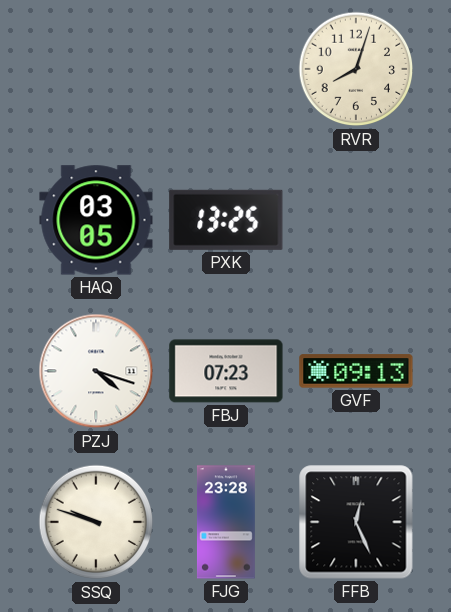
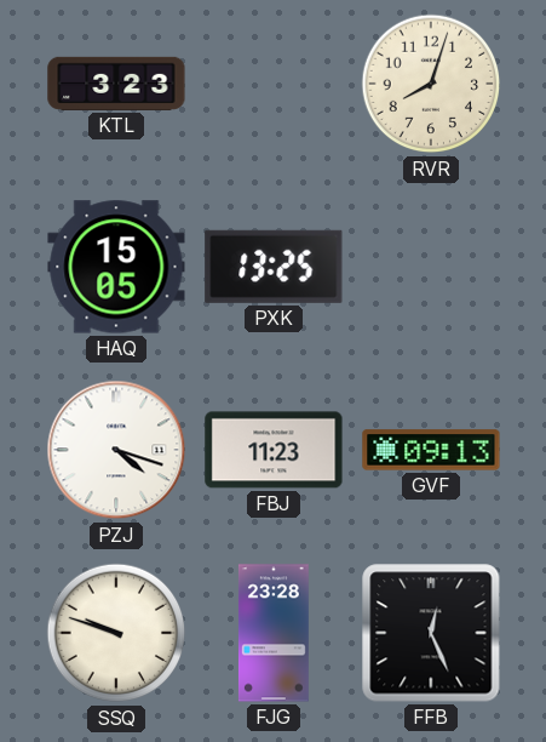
KTL: none -> 3:23 (116, 84)
HAQ: 03:05 -> 15:05 (116, 267)
FBJ: 07:23 -> 11:23 (274, 450)
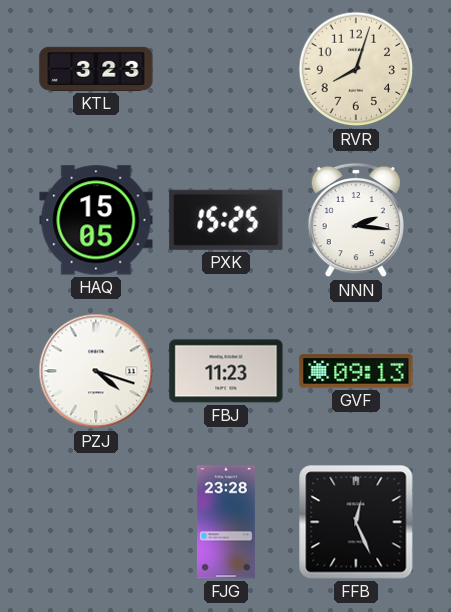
PXK: 13:25 -> 15:25 (226, 220)
NNN: none -> 2:16 (356, 220)
SSQ: 9:48 -> none (116, 633)
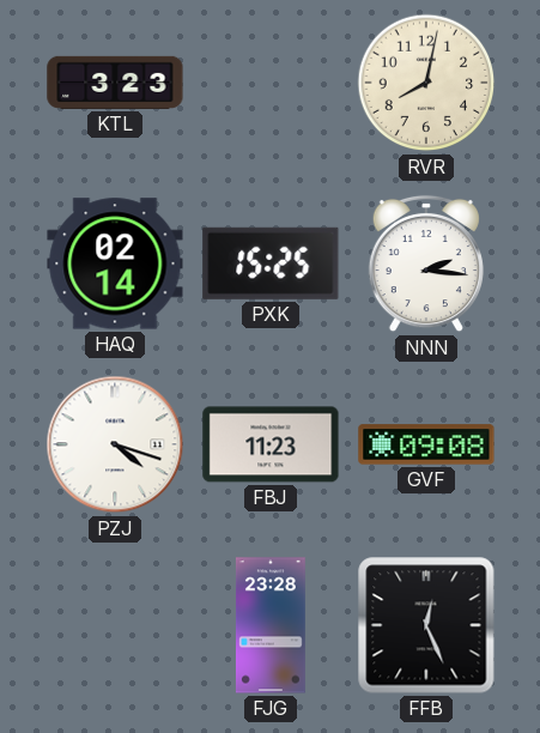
RVR: 8:03 -> 8:02 (426, 83)
HAQ: 15:05 -> 02:14 (115, 263)
GVF: 09:13 -> 09:08 (426, 444)
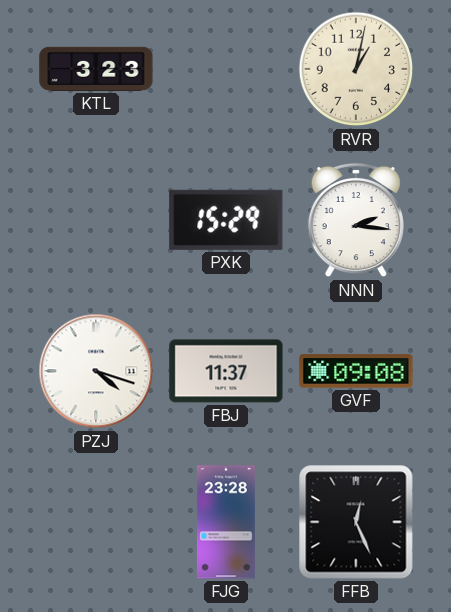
RVR: 8:02 -> 1:02 (356, 69)
HAQ: 02:14 -> none (115, 263)
PXK: 15:25 -> 15:29 (226, 220)
FBJ: 11:23 -> 11:37 (226, 371)
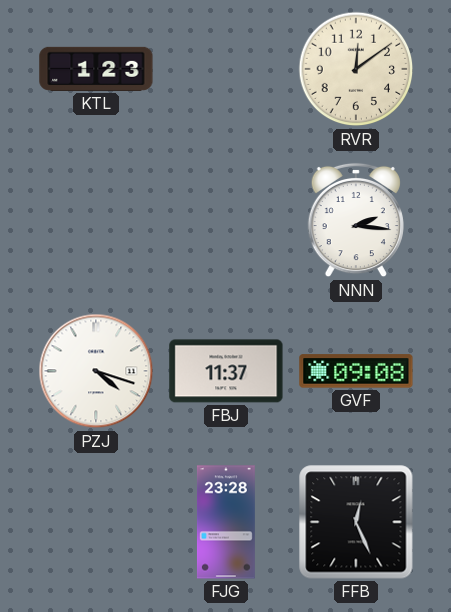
KTL: 3:23 -> 1:23 (96, 69)
RVR: 1:02 -> 12:09 (356, 69)
PXK: 15:29 -> none (226, 220)
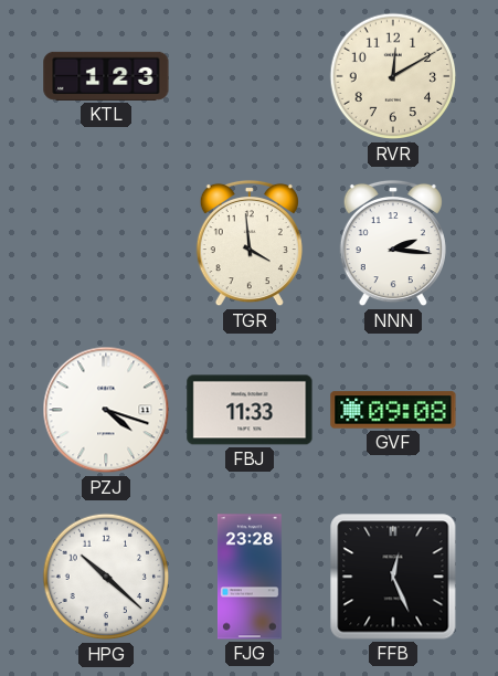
RVR: 12:09 -> 12:10 (393, 76)
TGR: none -> 3:59 (250, 243)
FBJ: 11:37 -> 11:33 (250, 410)
HPG: none -> 10:22 (106, 577)
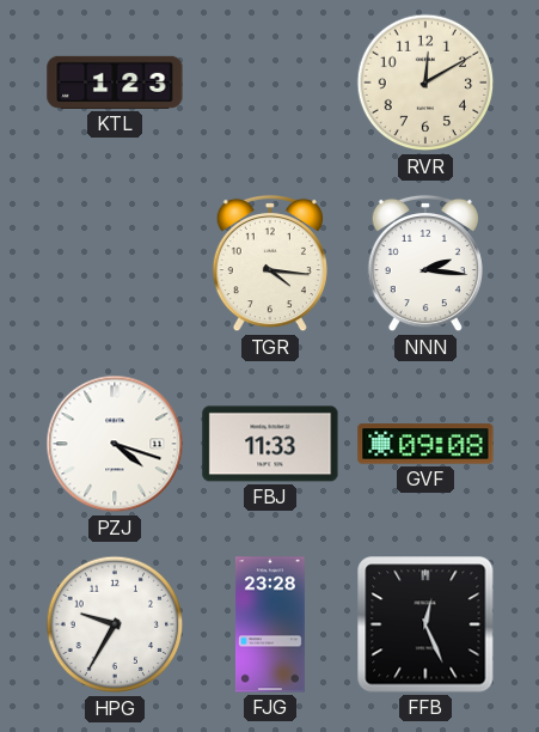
TGR: 3:59 -> 4:16 (270, 263)
HPG: 10:22 -> 9:35 (115, 624)
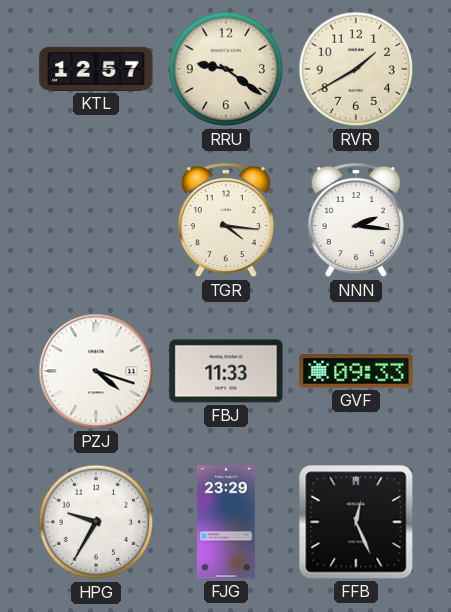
KTL: 1:23 -> 12:57 (96, 69)
RRU: none -> 9:21 (226, 69)
RVR: 12:10 -> 1:40 (356, 69)
GVF: 09:08 -> 09:33 (356, 371)
FJG: 23:28 -> 23:29 (226, 522)
